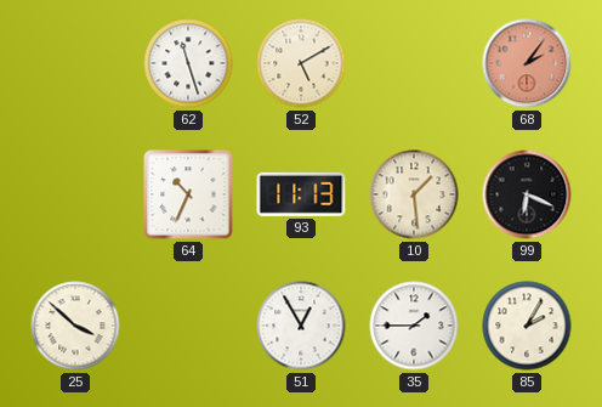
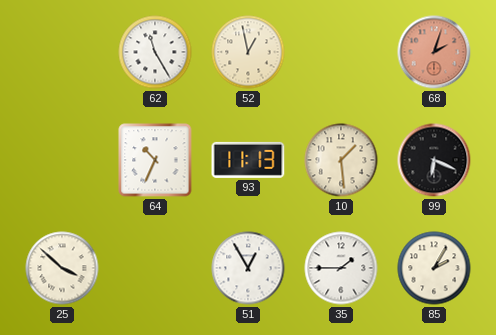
62: 11:27 -> 11:25 (155, 52)
52: 5:10 -> 12:58 (248, 52)
68: 2:06 -> 2:03 (434, 52)
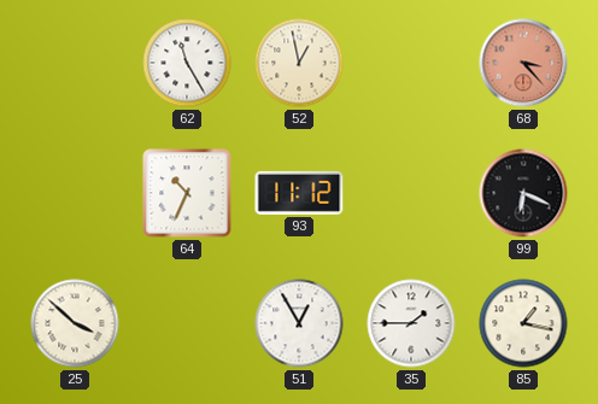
68: 2:03 -> 3:23 (523, 63)
93: 11:13 -> 11:12 (299, 193)
10: 1:29 -> none (341, 160)
85: 2:05 -> 1:17 (523, 323)
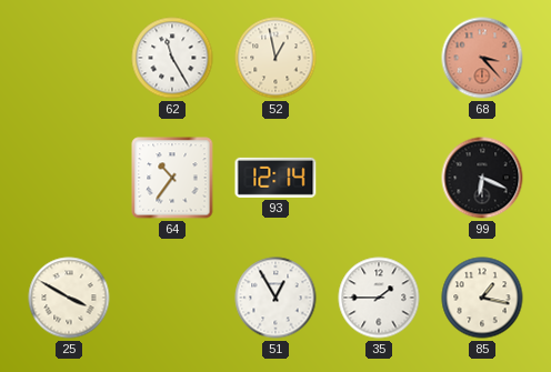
64: 10:34 -> 10:36 (172, 178)
93: 11:12 -> 12:14 (275, 178)
25: 3:52 -> 3:50 (69, 298)
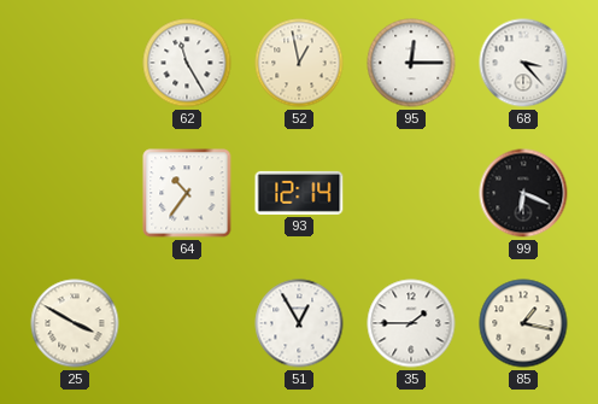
95: none -> 12:15 (411, 63)
68 dial: salmon -> white (523, 63)
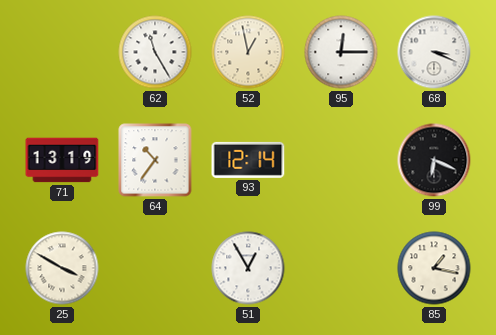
68: 3:23 -> 3:19 (434, 52)
71: none -> 13:19 (62, 160)
35: 1:45 -> none (411, 323)
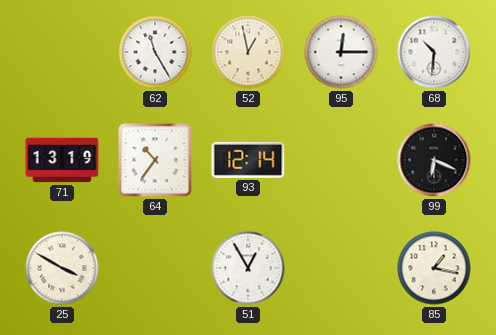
68: 3:19 -> 10:31 (434, 52)
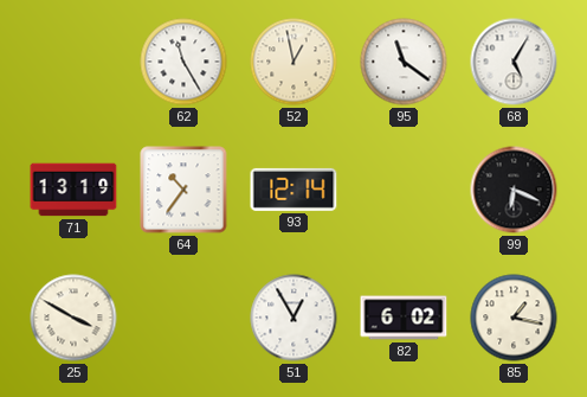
95: 12:15 -> 11:21 (404, 62)
68: 10:31 -> 5:05 (514, 62)
82: none -> 6:02 (404, 318)
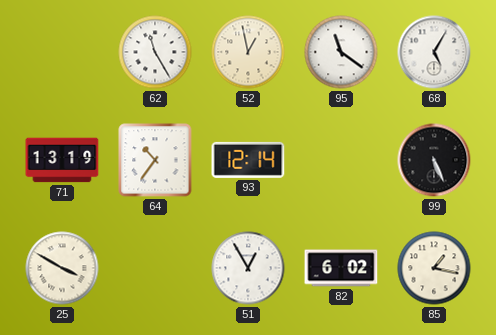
99: 6:19 -> 5:26 (434, 160)
